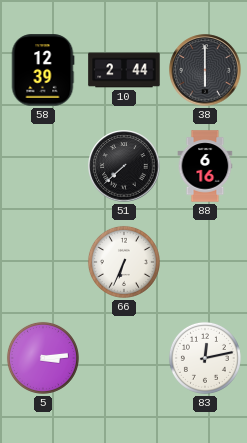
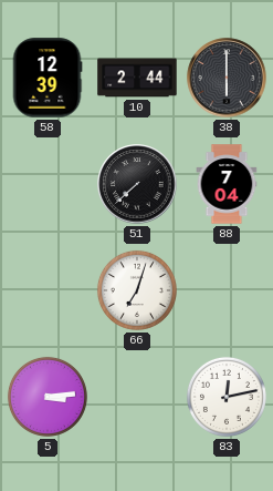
88: 6:16 -> 7:04 (227, 184)
66: 6:34 -> 7:03 (137, 290)
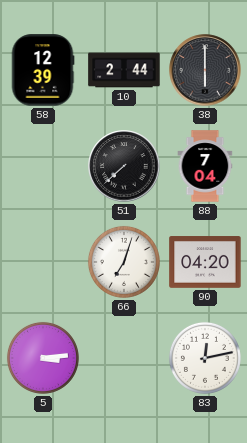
90: none -> 04:20 (205, 262)
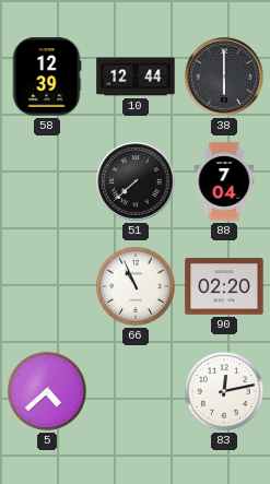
10: 2:44 -> 12:44 (136, 76)
66: 7:03 -> 10:56 (136, 286)
90: 04:20 -> 02:20 (224, 286)
5: 3:14 -> 4:38 (47, 391)
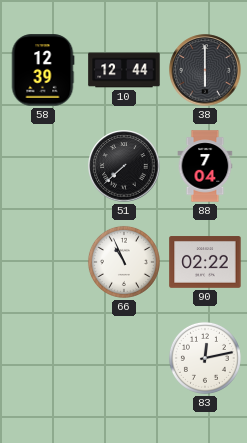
90: 02:20 -> 02:22 (205, 262)
5: 4:38 -> none (47, 391)
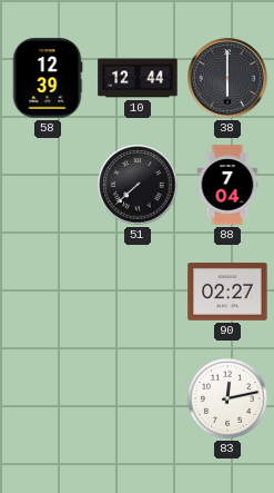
66: 10:56 -> none (124, 262)
90: 02:22 -> 02:27 (227, 292)
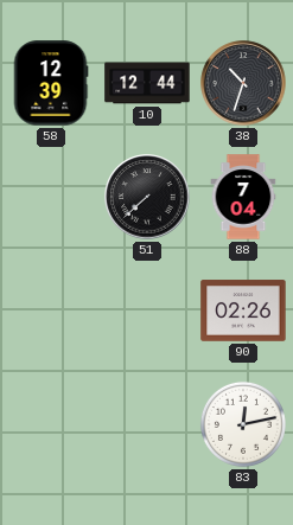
38: 6:00 -> 10:33 (243, 83)
90: 02:27 -> 02:26 (243, 310)
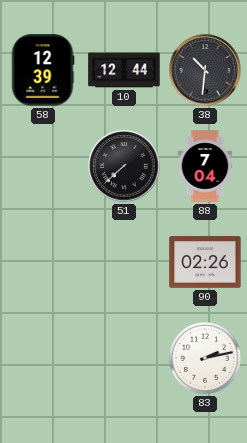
38: 10:33 -> 10:31 (205, 70)
83: 12:13 -> 2:13 (205, 358)
